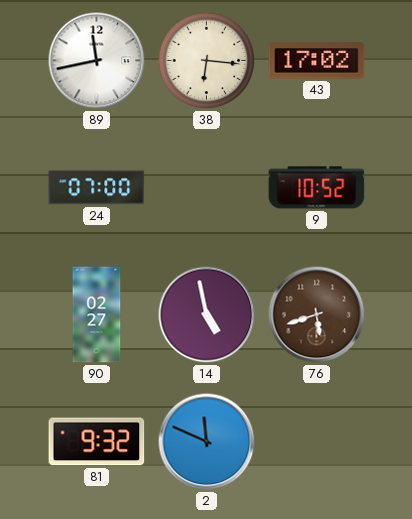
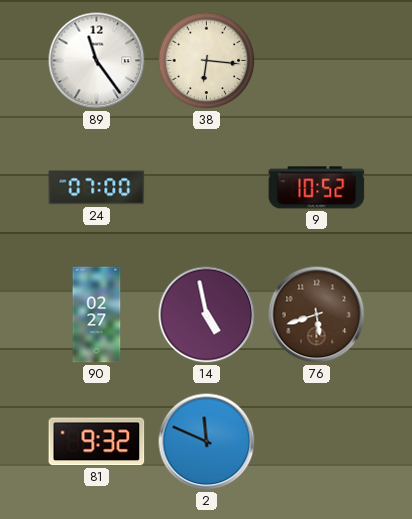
89: 11:43 -> 11:24 (97, 61)
43: 17:02 -> none (317, 61)
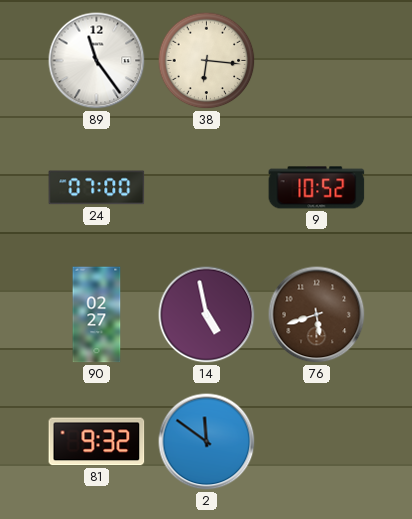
2: 11:49 -> 11:51 (207, 442)
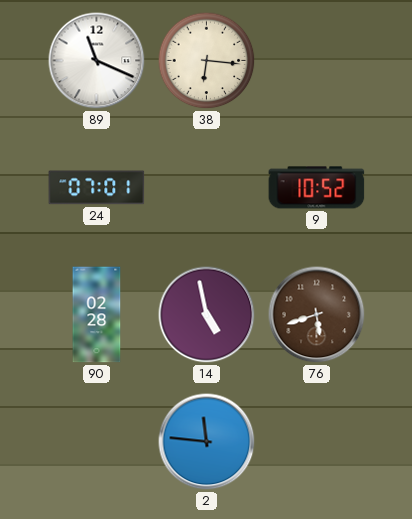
89: 11:24 -> 11:19 (97, 61)
24: 07:00 -> 07:01 (97, 188)
90: 02:27 -> 02:28 (97, 315)
81: 9:32 -> none (97, 442)
2: 11:51 -> 11:46 (207, 442)
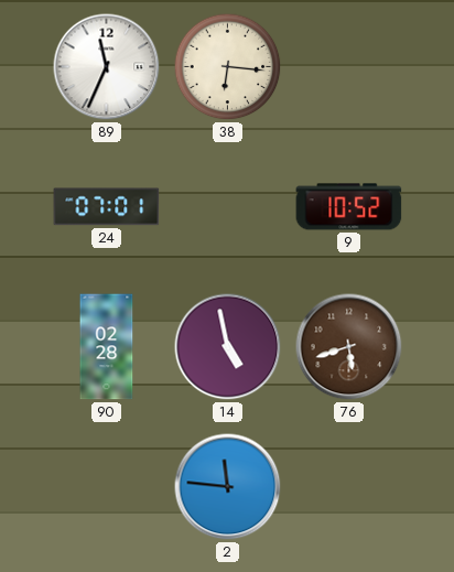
89: 11:19 -> 11:34 (107, 67)
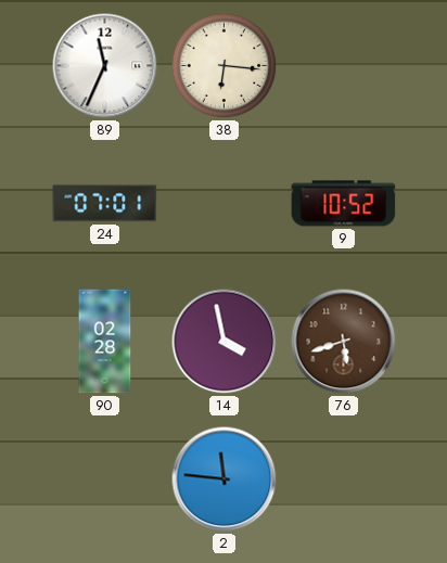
14: 4:58 -> 3:58 (225, 342)
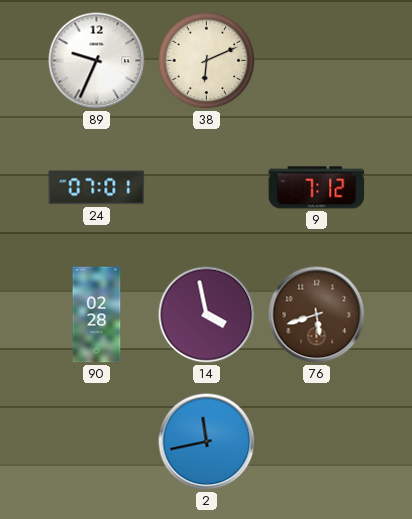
89: 11:34 -> 9:34 (97, 61)
38: 6:16 -> 6:11 (207, 61)
9: 10:52 -> 7:12 (317, 188)
2: 11:46 -> 11:43 (207, 442)
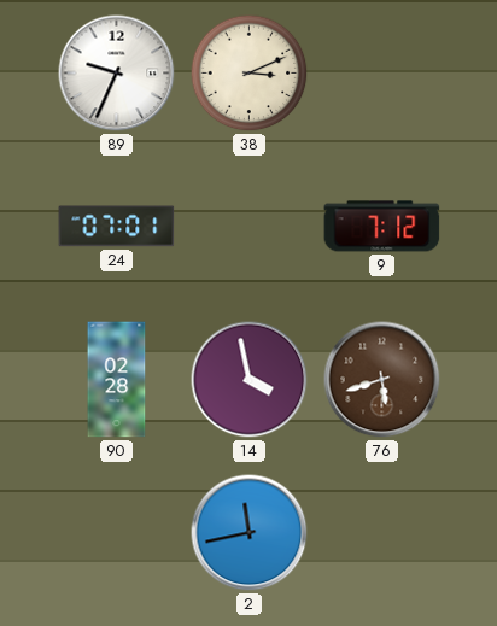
38: 6:11 -> 3:11 (250, 74)
